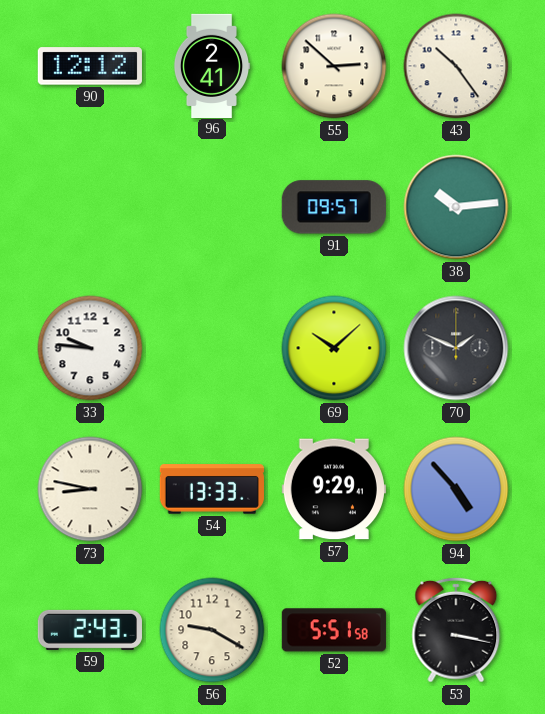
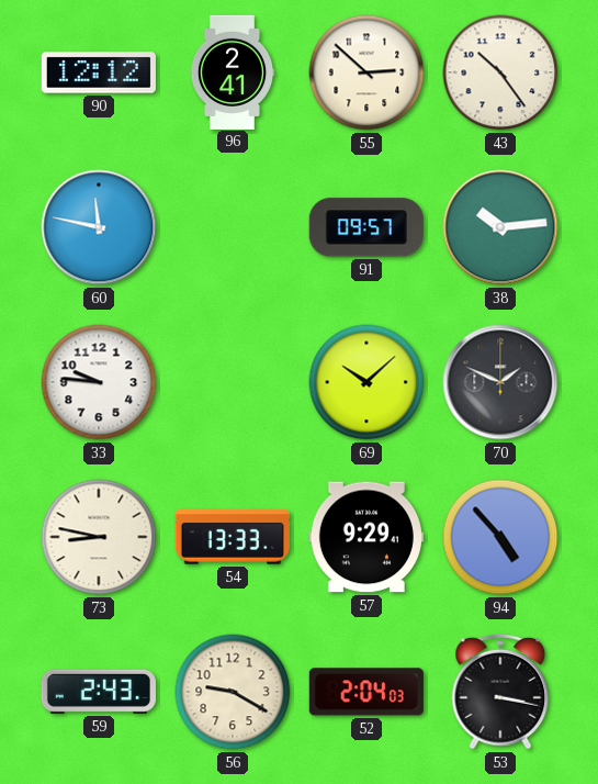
60: none -> 11:47 (99, 227)
52: 5:51 -> 2:04 (366, 692)
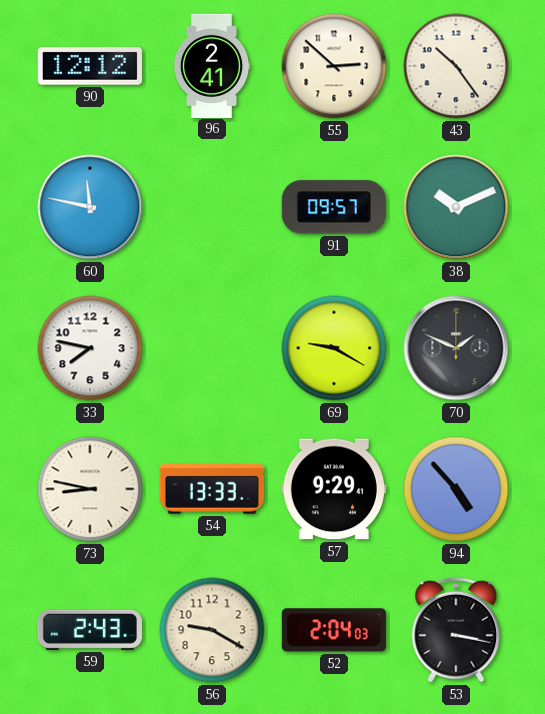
38: 10:14 -> 10:11 (456, 207)
33: 9:46 -> 7:47 (90, 348)
69: 10:08 -> 9:20 (334, 348)
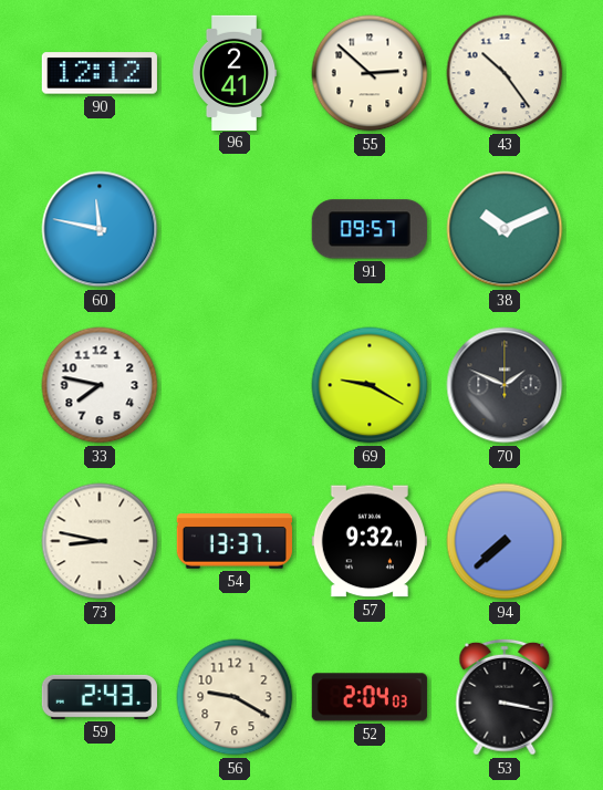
54: 13:33 -> 13:37 (235, 541)
57: 9:29 -> 9:32 (370, 541)
94: 4:53 -> 7:38 (505, 541)
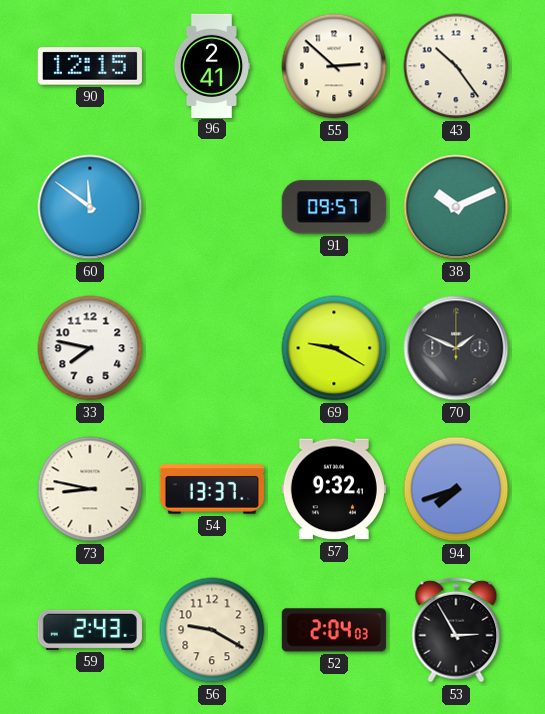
90: 12:12 -> 12:15 (90, 66)
60: 11:47 -> 11:51 (90, 207)
94: 7:38 -> 7:42 (456, 489)
53: 3:17 -> 2:55 (456, 630)
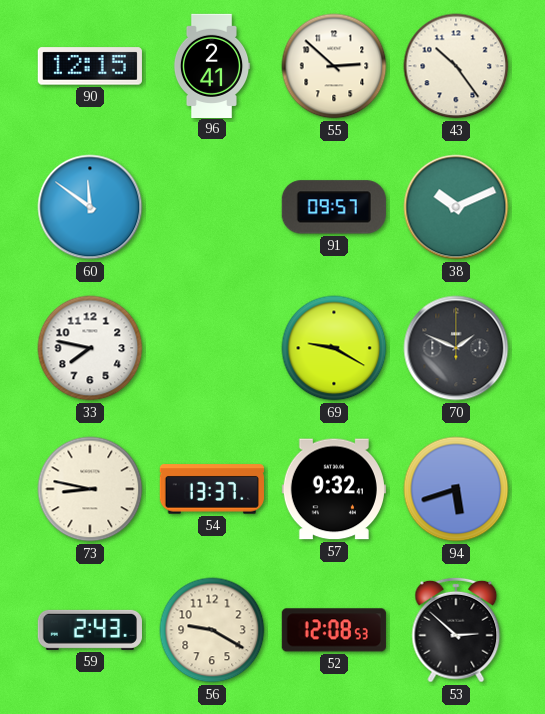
94: 7:42 -> 5:42 (456, 489)
52: 2:04 -> 12:08 (334, 630)
53: 2:55 -> 2:52 (456, 630)
